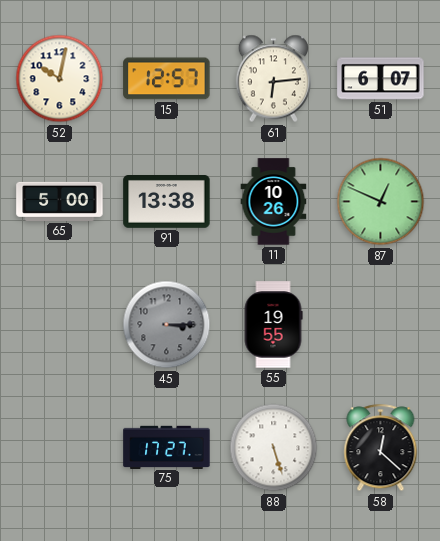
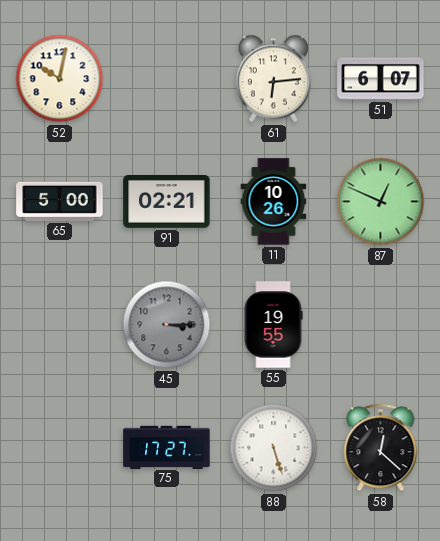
15: 12:57 -> none (167, 79)
91: 13:38 -> 02:21 (167, 202)
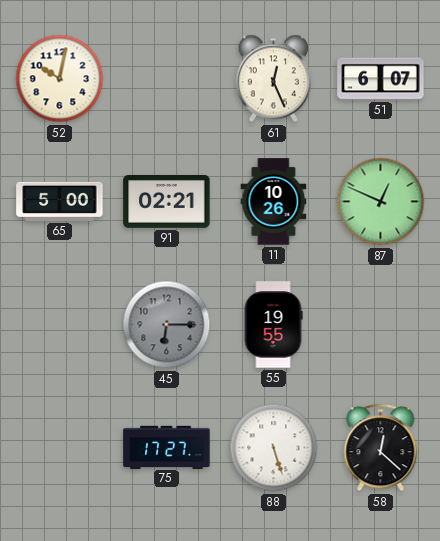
61: 6:14 -> 12:26 (273, 79)
45: 3:15 -> 6:15 (167, 325)
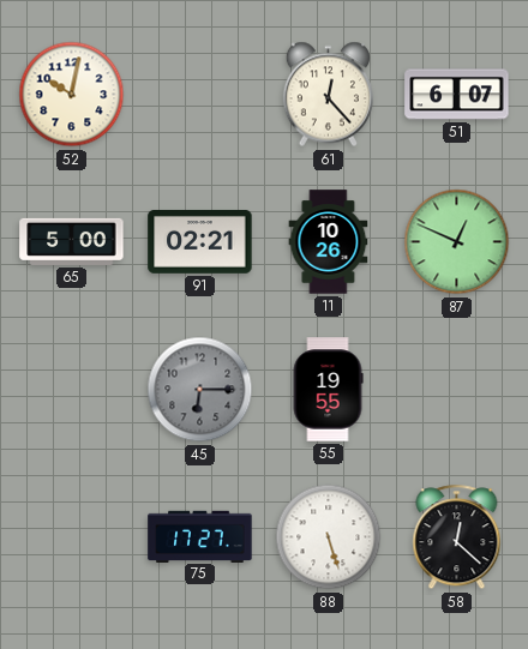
61: 12:26 -> 12:23 (328, 95)
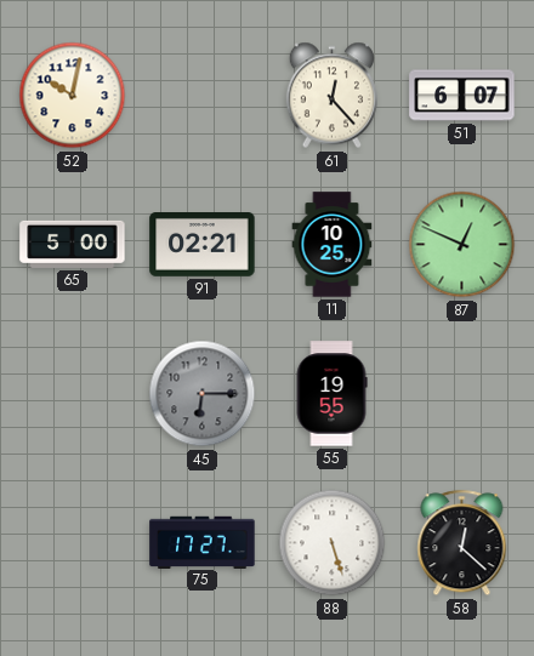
11: 10:26 -> 10:25 (333, 245)
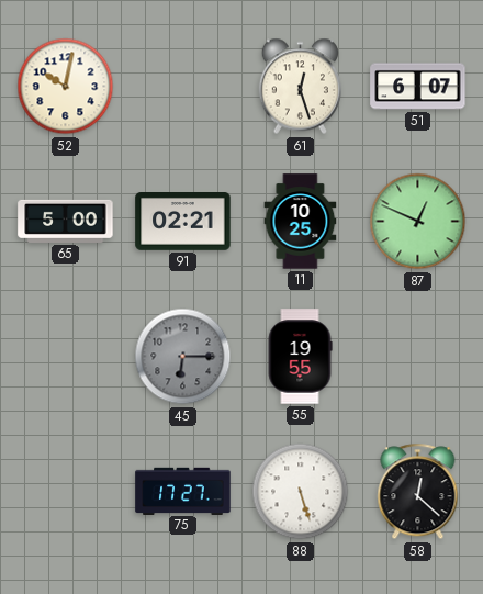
61: 12:23 -> 12:27 (300, 87)
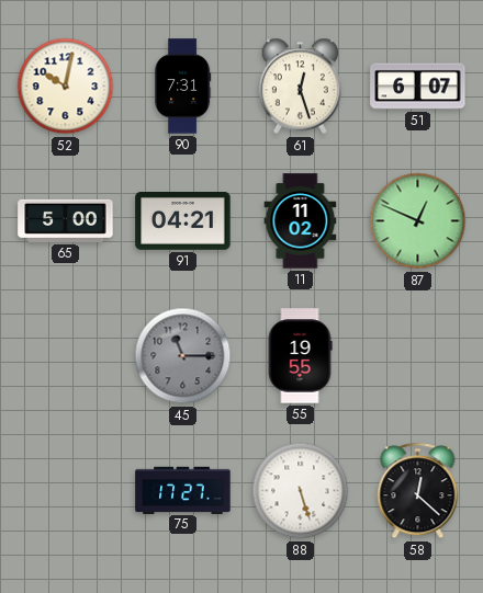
90: none -> 7:31 (182, 87)
91: 02:21 -> 04:21 (183, 221)
11: 10:25 -> 11:02 (301, 221)
45: 6:15 -> 11:15 (183, 356)
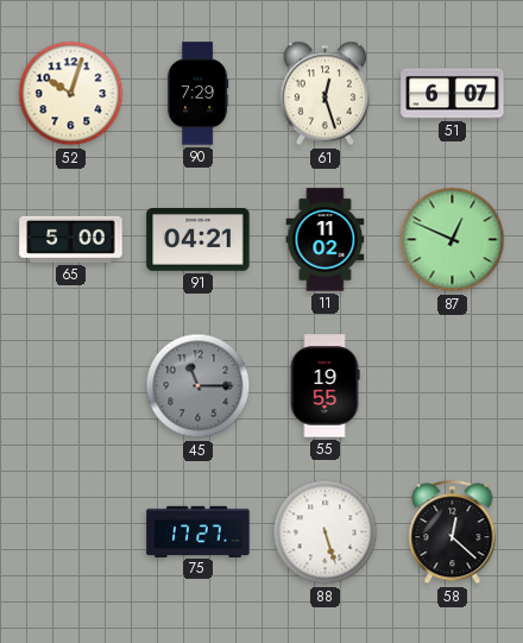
52: 10:02 -> 10:03 (71, 94)
90: 7:31 -> 7:29 (197, 94)
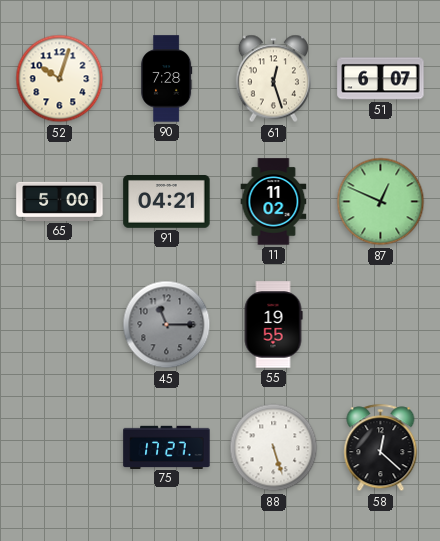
90: 7:29 -> 7:28 (166, 79)
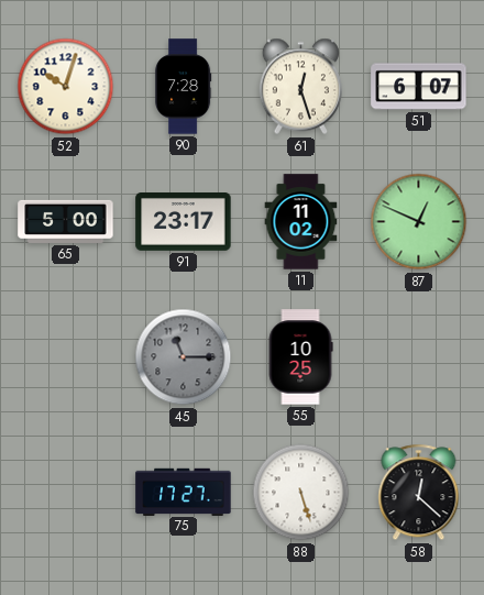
91: 04:21 -> 23:17 (184, 222)
55: 19:55 -> 10:25 (300, 357)
